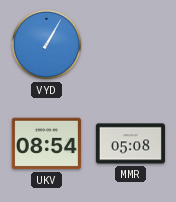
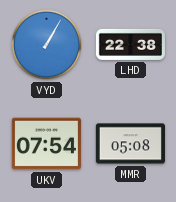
LHD: none -> 22:38 (130, 44)
UKV: 08:54 -> 07:54 (46, 144)
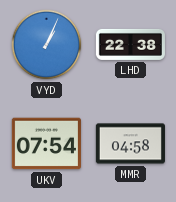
VYD: 1:05 -> 1:04 (47, 45)
MMR: 05:08 -> 04:58 (130, 144)
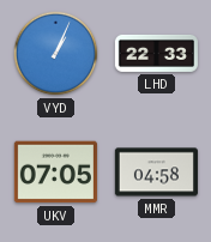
LHD: 22:38 -> 22:33 (156, 53)
UKV: 07:54 -> 07:05 (55, 173)
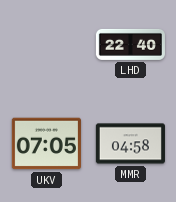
VYD: 1:04 -> none (56, 54)
LHD: 22:33 -> 22:40 (130, 44)
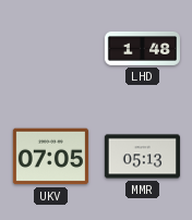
LHD: 22:40 -> 1:48 (142, 48)
MMR: 04:58 -> 05:13 (142, 157)
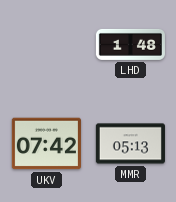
UKV: 07:05 -> 07:42 (46, 144)
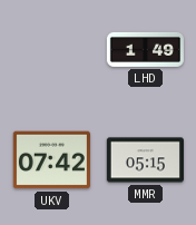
LHD: 1:48 -> 1:49 (145, 49)
MMR: 05:13 -> 05:15 (145, 160)
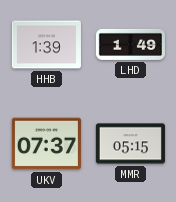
HHB: none -> 1:39 (46, 45)
UKV: 07:42 -> 07:37 (46, 144)
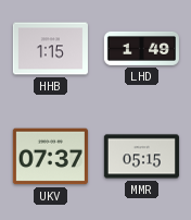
HHB: 1:39 -> 1:15 (50, 49)
